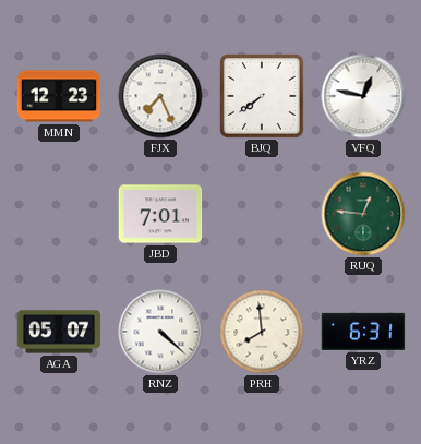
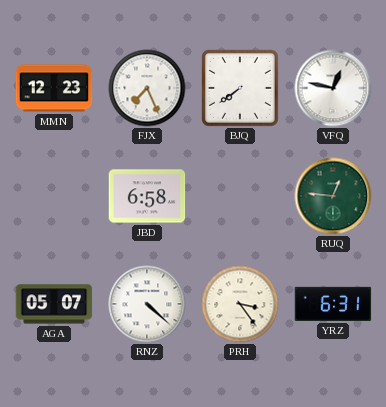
JBD: 7:01 -> 6:58 (147, 196)
PRH: 7:59 -> 3:24 (240, 304)
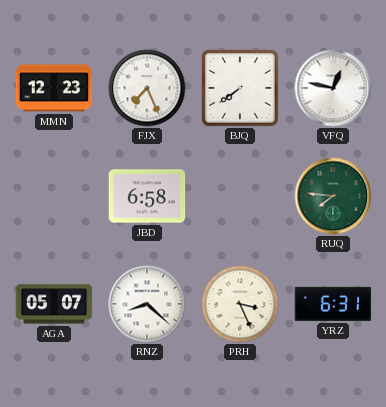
RUQ: 12:46 -> 7:46 (333, 196)
RNZ: 4:22 -> 8:22 (147, 304)
PRH: 3:24 -> 3:26 (240, 304)
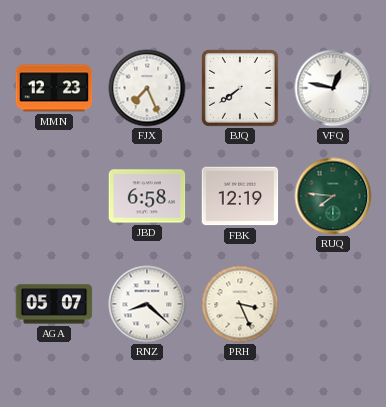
FBK: none -> 12:19 (240, 196)
YRZ: 6:31 -> none (333, 304)
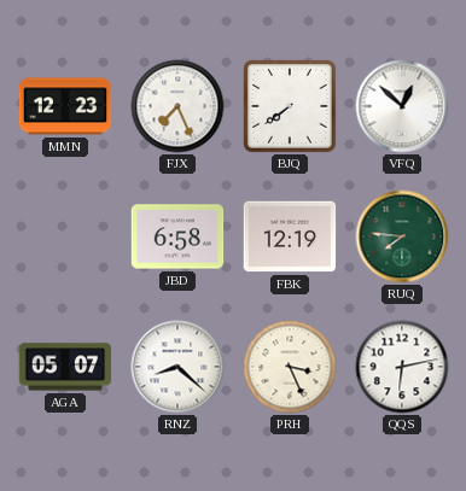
VFQ: 12:47 -> 12:52 (402, 106)
QQS: none -> 6:13 (402, 367)
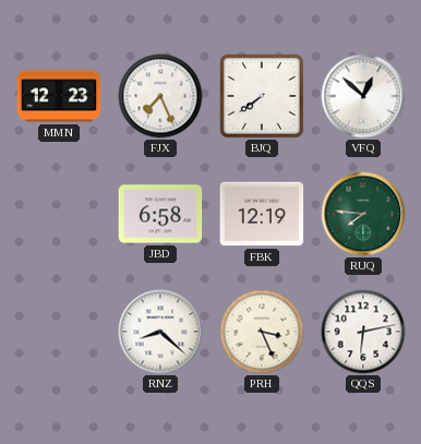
AGA: 05:07 -> none (65, 367)
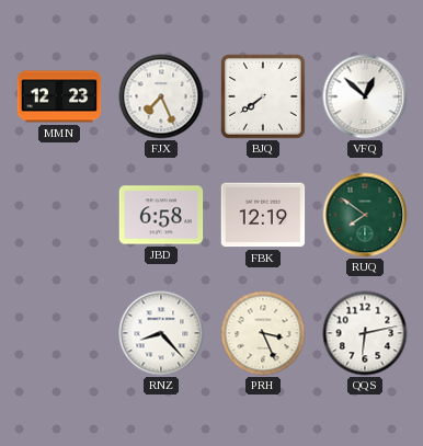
RUQ: 7:46 -> 7:51 (365, 215)
RNZ: 8:22 -> 8:23 (161, 333)
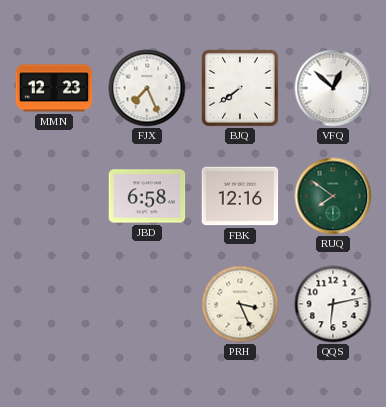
FBK: 12:19 -> 12:16 (240, 196)
RNZ: 8:23 -> none (161, 333)
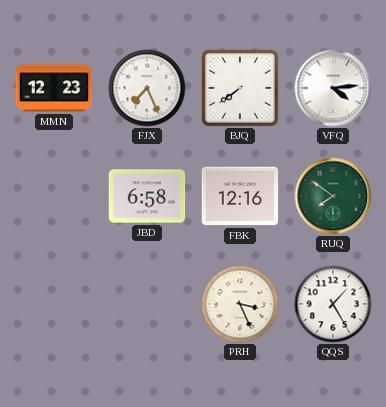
VFQ: 12:52 -> 4:14 (333, 88)
QQS: 6:13 -> 1:25 (333, 304)
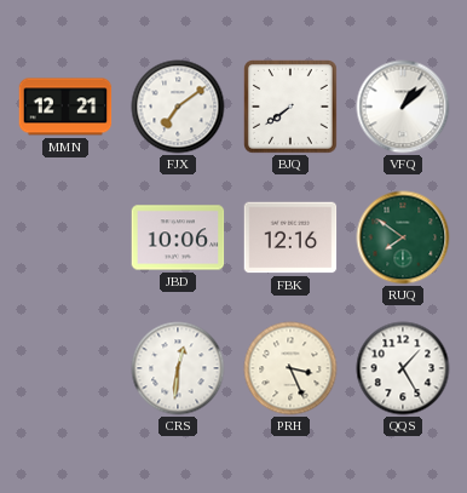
MMN: 12:23 -> 12:21 (65, 107)
FJX: 7:26 -> 7:09 (178, 107)
VFQ: 4:14 -> 1:08 (403, 107)
JBD: 6:58 -> 10:06 (178, 237)
CRS: none -> 12:31 (178, 368)
